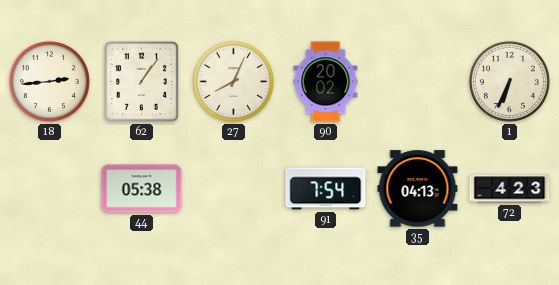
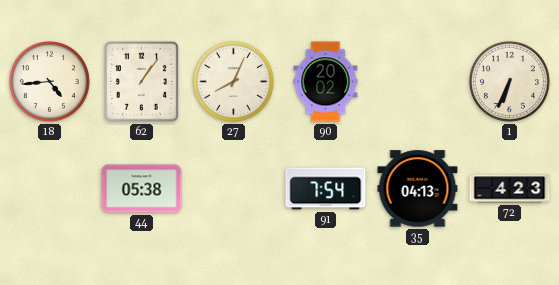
18: 2:44 -> 4:44 (49, 81)
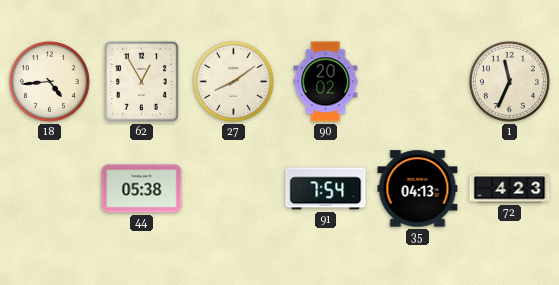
62: 1:06 -> 12:55 (141, 81)
27: 8:04 -> 8:09 (233, 81)
1: 6:34 -> 11:34 (509, 81)
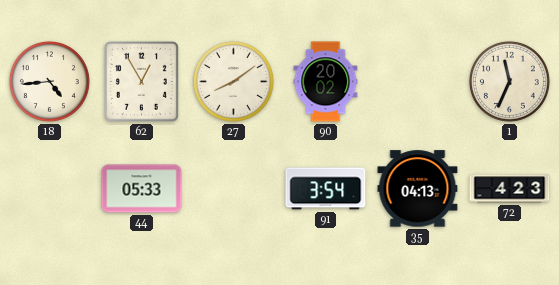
44: 05:38 -> 05:33 (142, 189)
91: 7:54 -> 3:54 (326, 189)
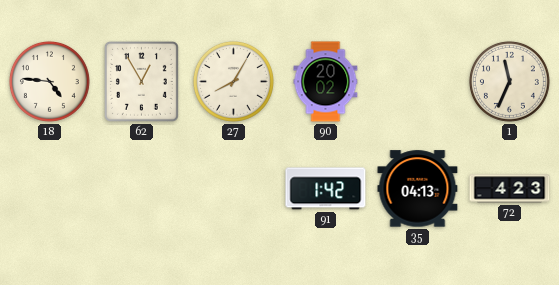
18: 4:44 -> 4:46 (49, 81)
27: 8:09 -> 8:05 (233, 81)
44: 05:33 -> none (142, 189)
91: 3:54 -> 1:42 (326, 189)
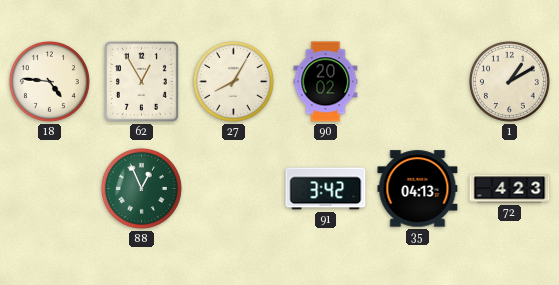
1: 11:34 -> 1:10 (509, 81)
88: none -> 12:56 (141, 188)
91: 1:42 -> 3:42 (326, 189)
